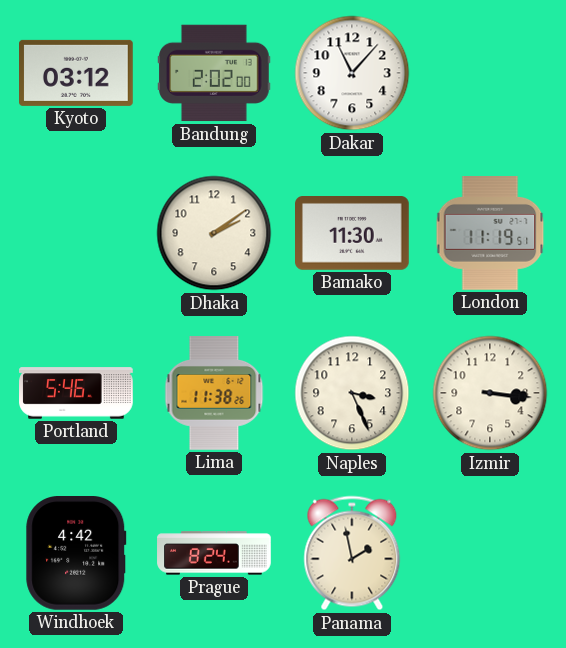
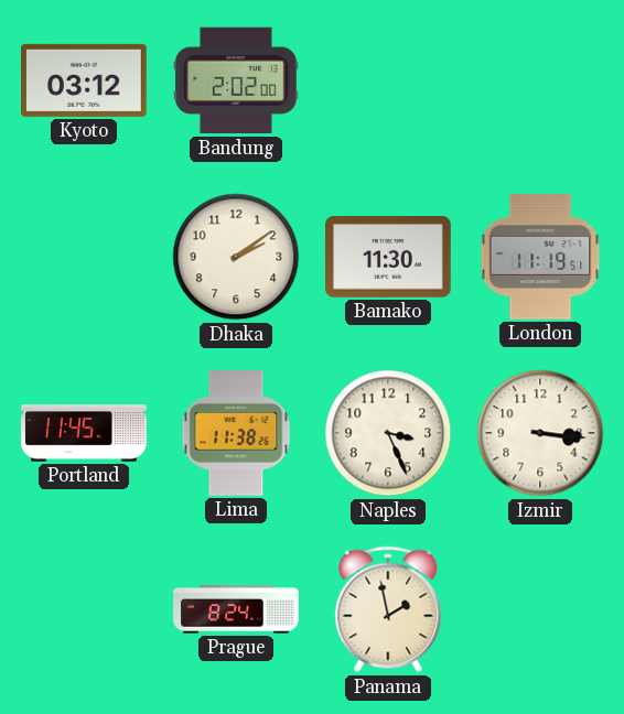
Dakar: 11:07 -> none (352, 73)
Portland: 5:46 -> 11:45 (84, 433)
Windhoek: 4:42 -> none (76, 554)
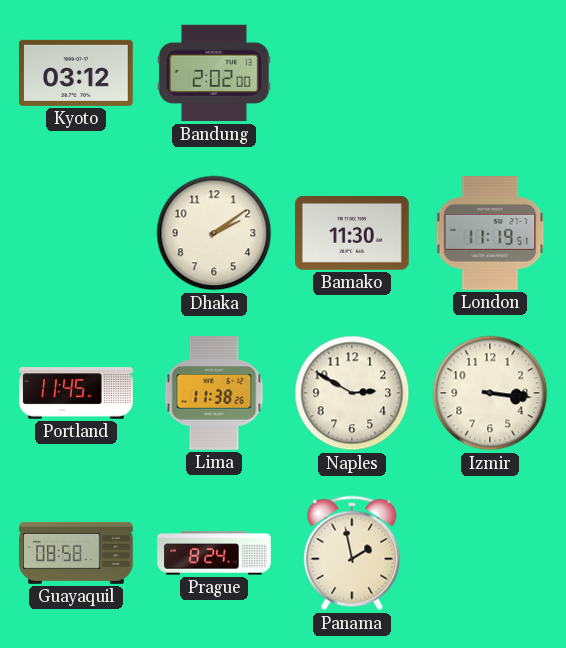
Naples: 3:26 -> 2:50 (352, 393)
Guayaquil: none -> 08:58 (76, 553)
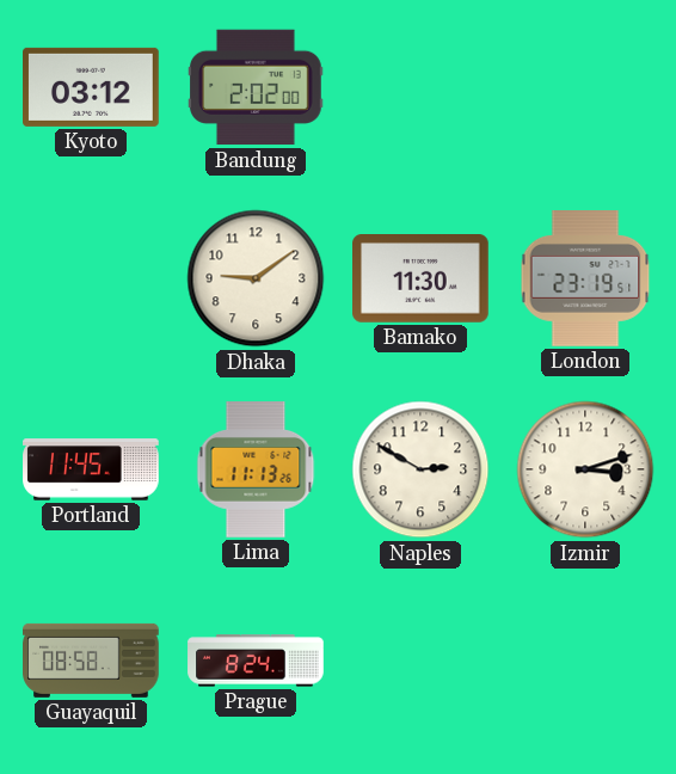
Dhaka: 2:09 -> 9:09 (256, 278)
London: 11:19 -> 23:19 (585, 279)
Lima: 11:38 -> 11:13 (256, 469)
Izmir: 3:16 -> 3:12 (585, 469)
Panama: 1:58 -> none (352, 553)
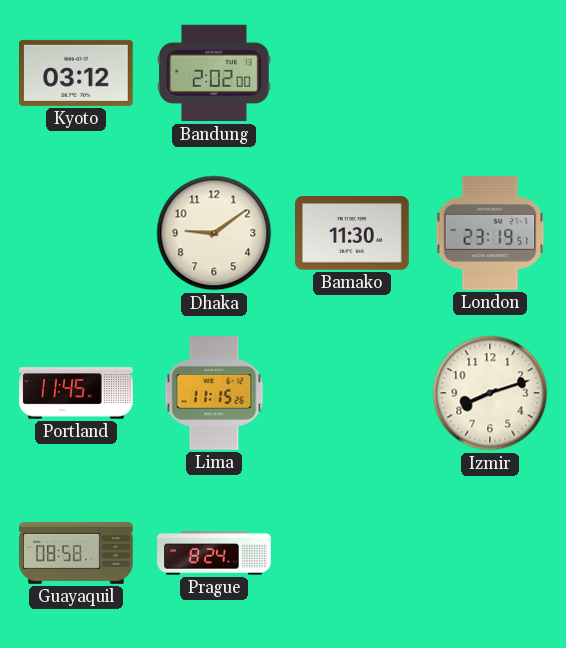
Lima: 11:13 -> 11:15 (214, 393)
Naples: 2:50 -> none (420, 469)
Izmir: 3:12 -> 8:12 (490, 393)
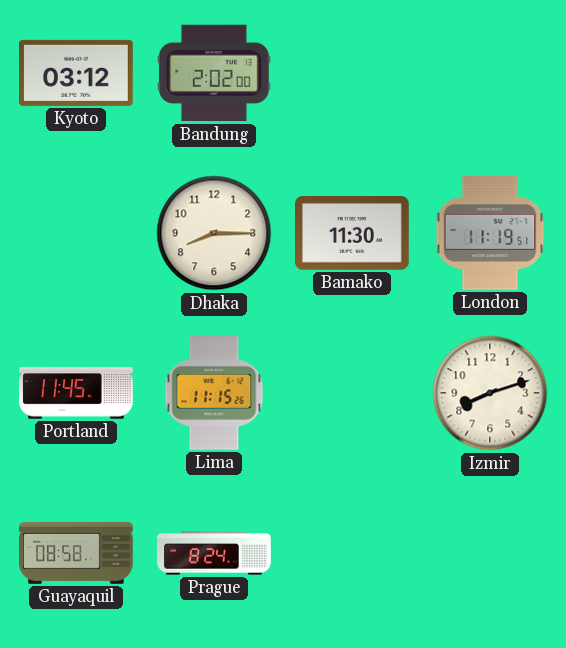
Dhaka: 9:09 -> 8:15 (214, 233)
London: 23:19 -> 11:19 (490, 234)
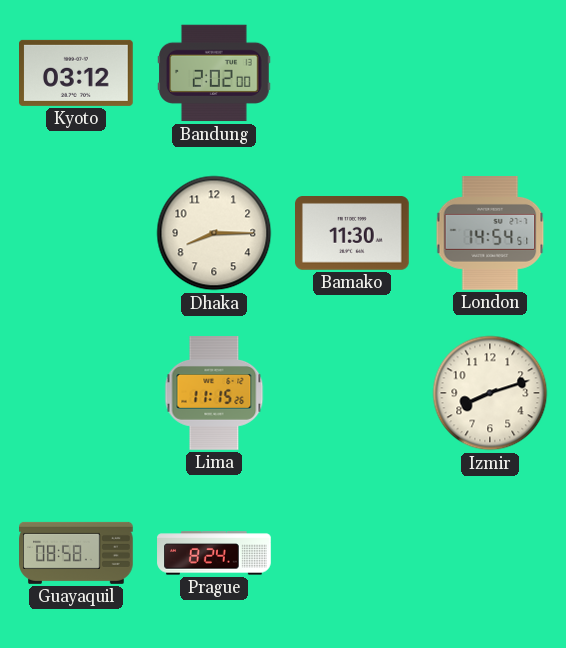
London: 11:19 -> 14:54 (490, 234)
Portland: 11:45 -> none (76, 393)
